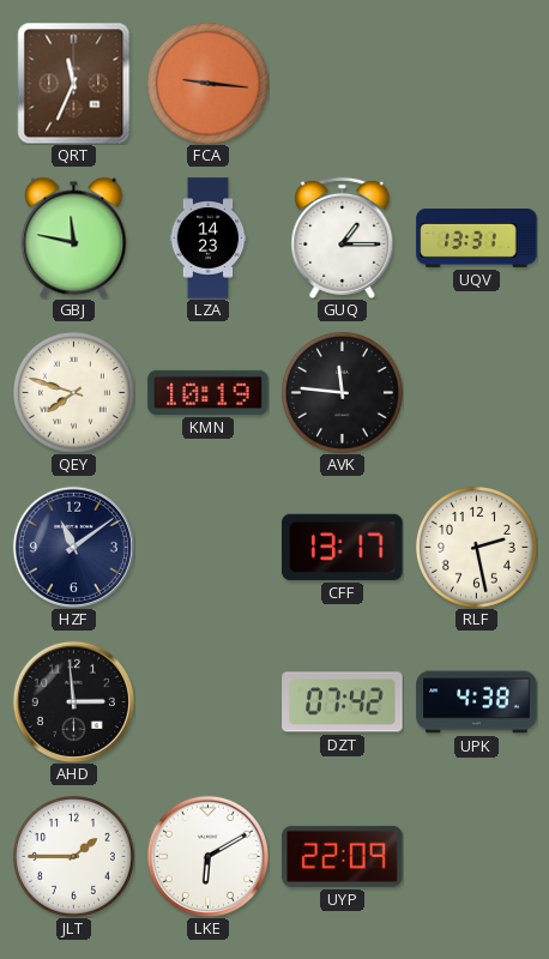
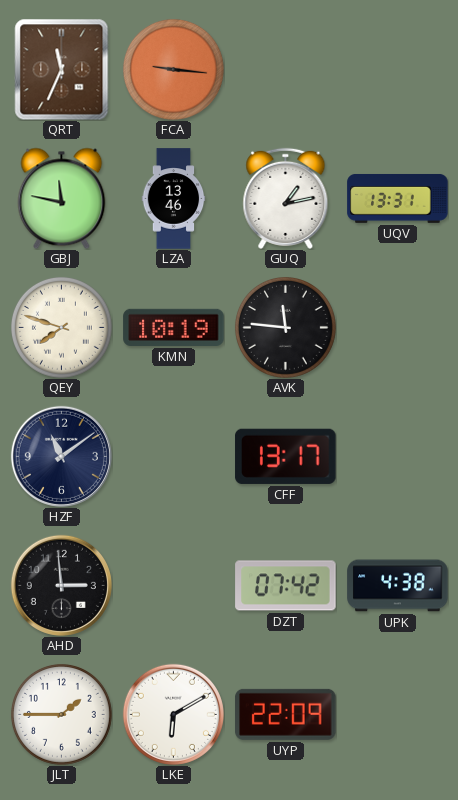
LZA: 14:23 -> 13:46 (174, 199)
GUQ: 1:15 -> 1:13 (286, 198)
RLF: 2:28 -> none (476, 547)
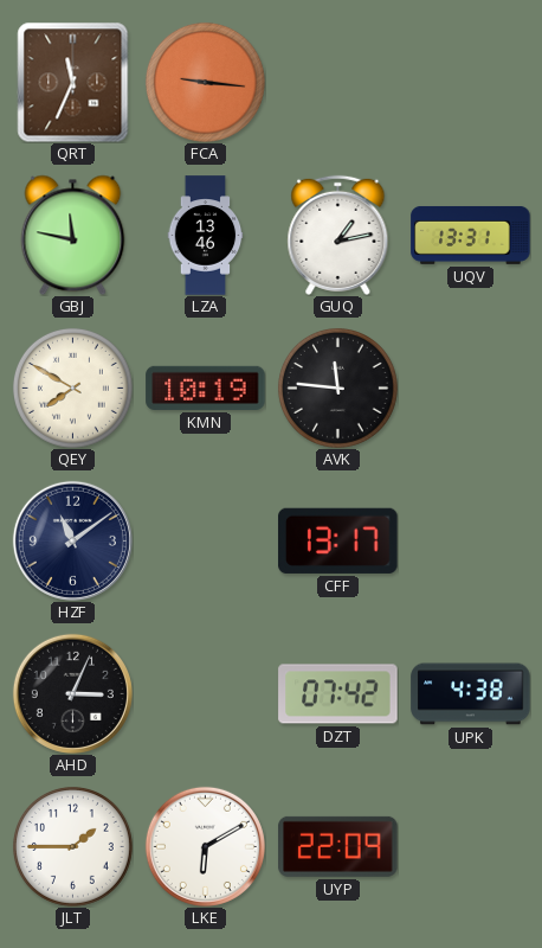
QEY: 7:48 -> 7:50 (72, 387)
AHD: 2:59 -> 3:04 (72, 693)
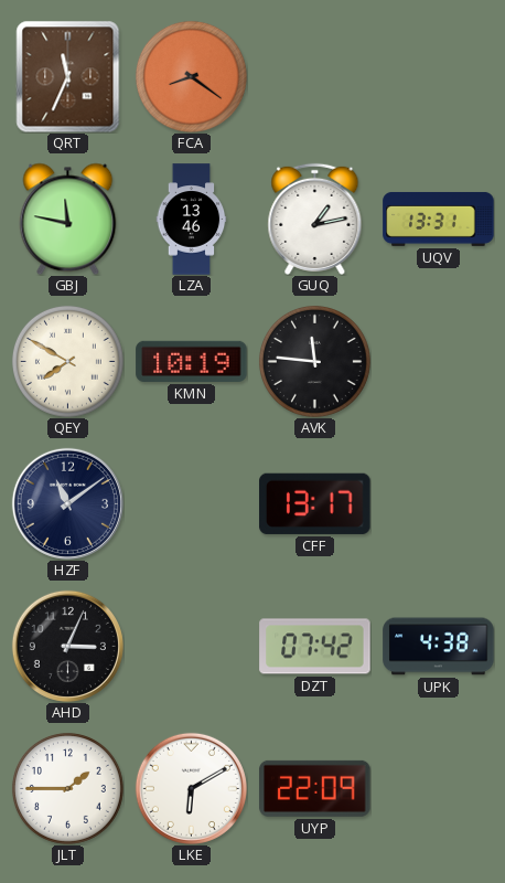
FCA: 9:16 -> 8:21 (191, 76)
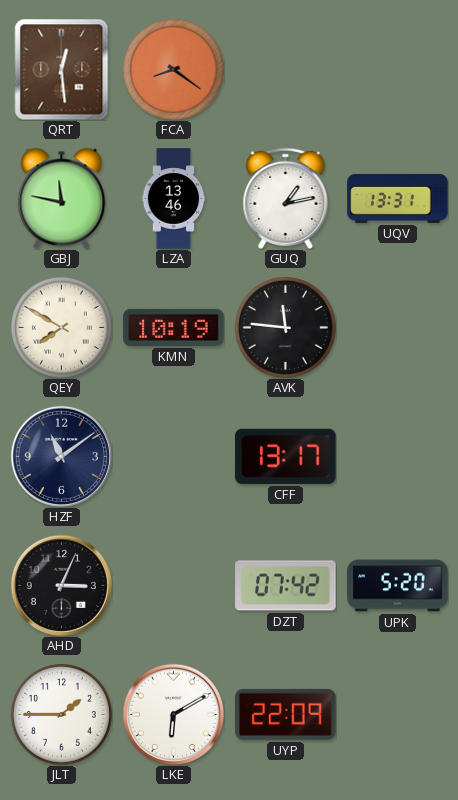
QRT: 11:34 -> 12:29 (62, 69)
UPK: 4:38 -> 5:20 (398, 586)
